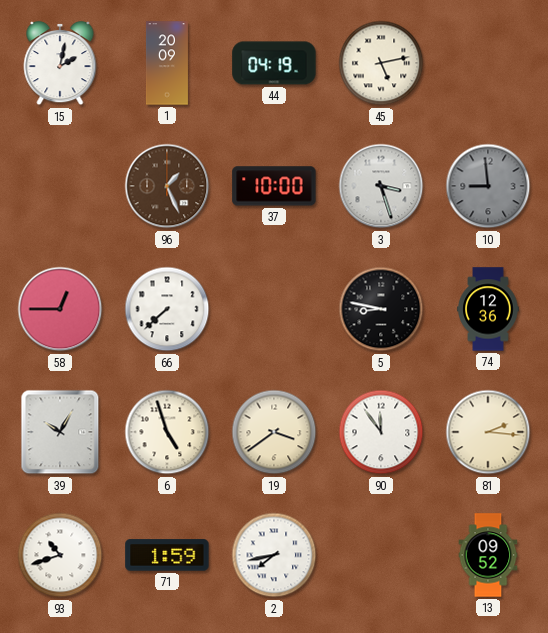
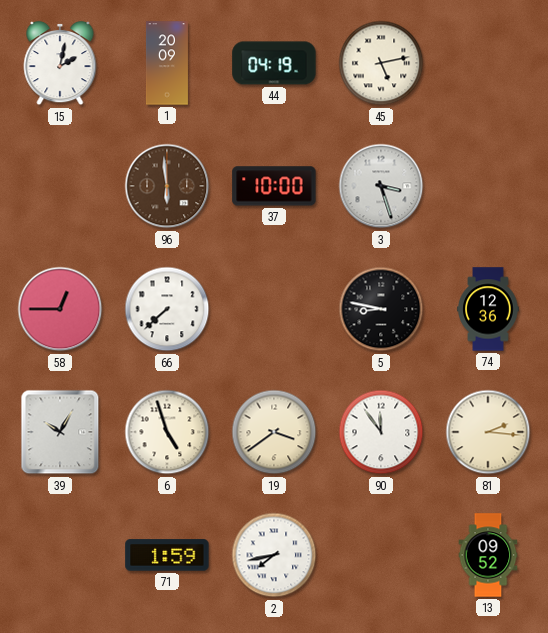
96: 1:26 -> 5:59 (167, 186)
10: 8:59 -> none (488, 186)
93: 10:42 -> none (60, 555)
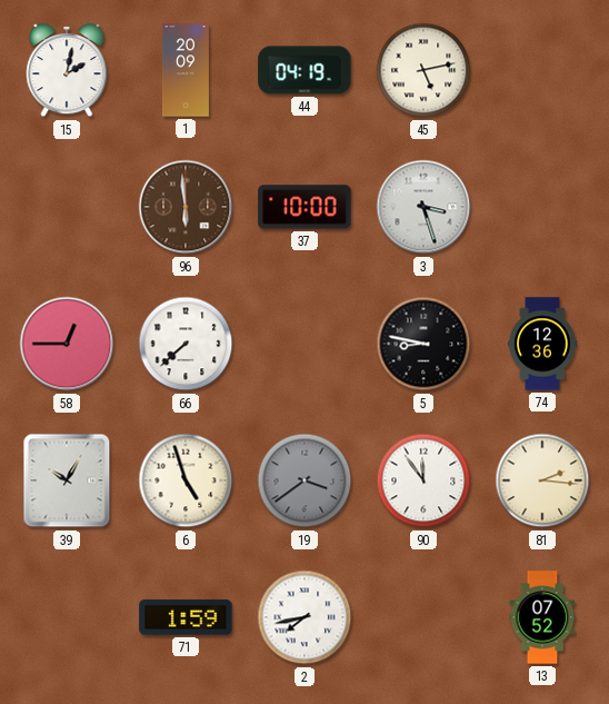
19 dial: cream -> grey (304, 480)
13: 09:52 -> 07:52 (542, 617)
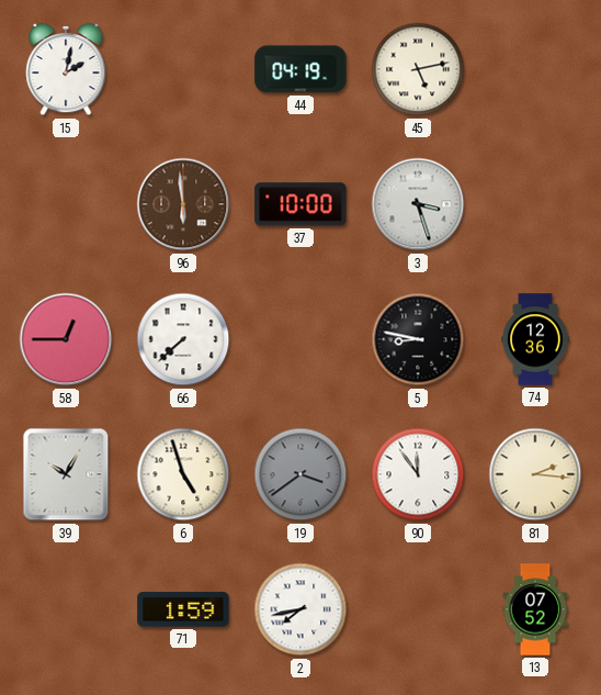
1: 20:09 -> none (186, 70)
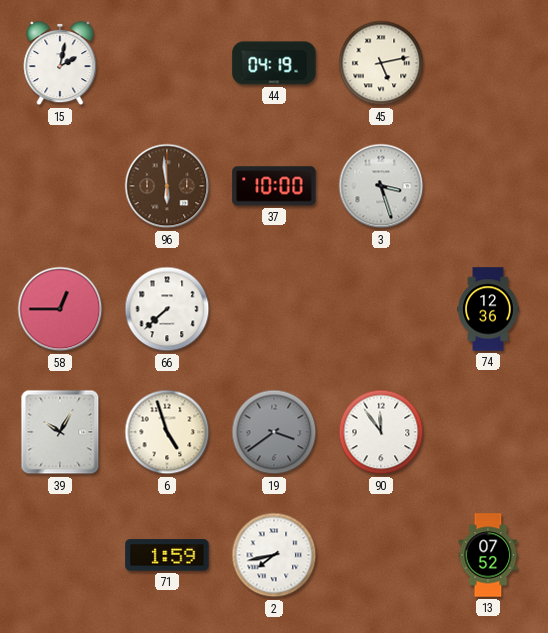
5: 8:47 -> none (418, 339)
81: 2:16 -> none (535, 474)
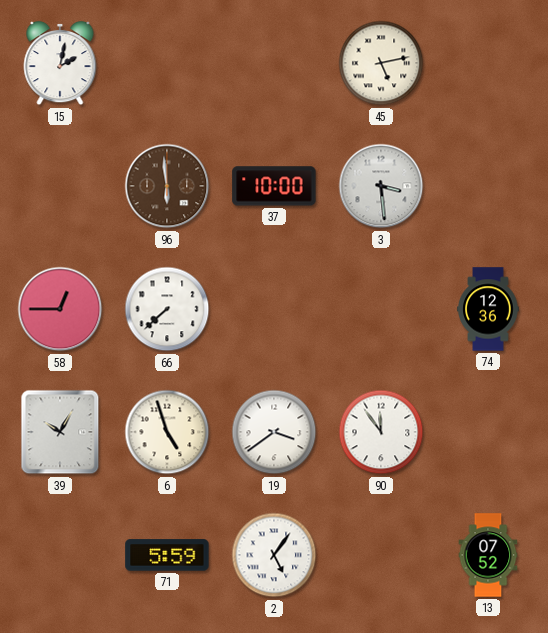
44: 04:19 -> none (274, 63)
3: 3:27 -> 3:29 (381, 186)
19 dial: grey -> white (274, 432)
71: 1:59 -> 5:59 (167, 555)
2: 7:43 -> 5:06 (274, 555)
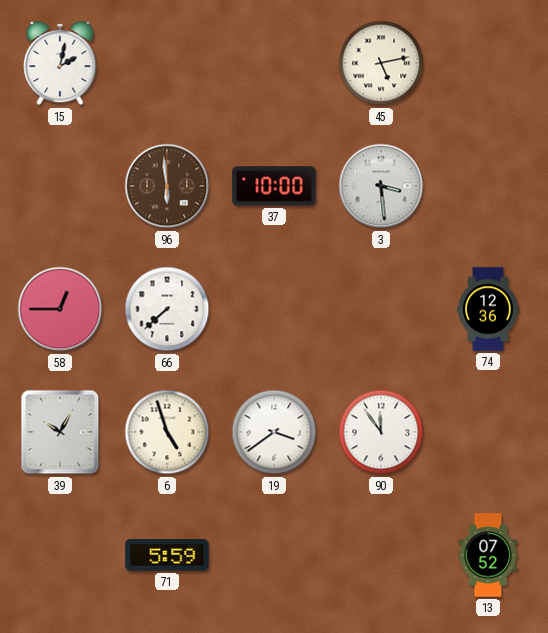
2: 5:06 -> none (274, 555)
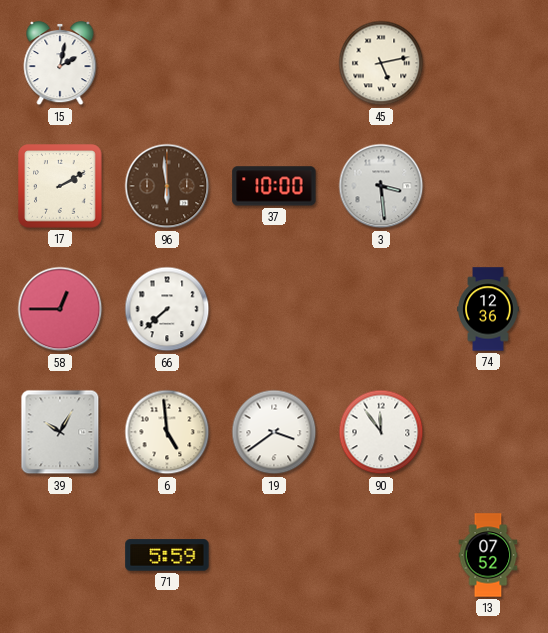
17: none -> 2:10 (60, 186)
6: 4:57 -> 4:59 (167, 432)
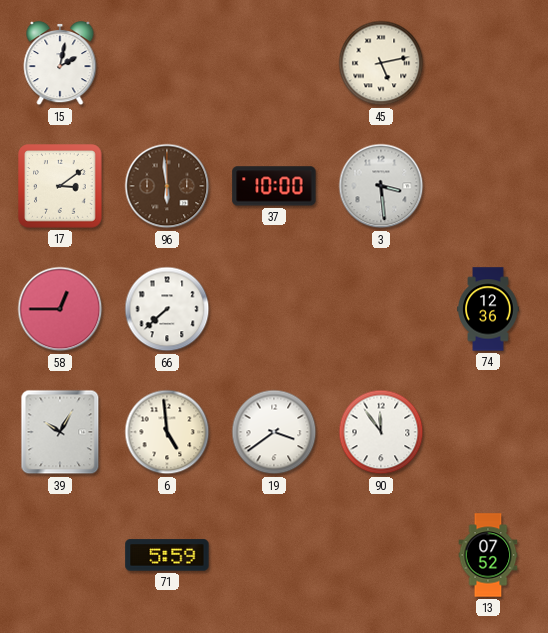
17: 2:10 -> 3:09 (60, 186)
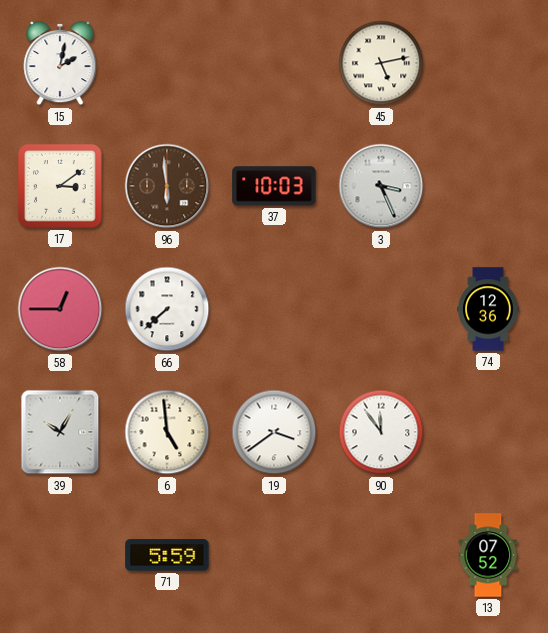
37: 10:00 -> 10:03 (274, 186)
3: 3:29 -> 3:26 (381, 186)
